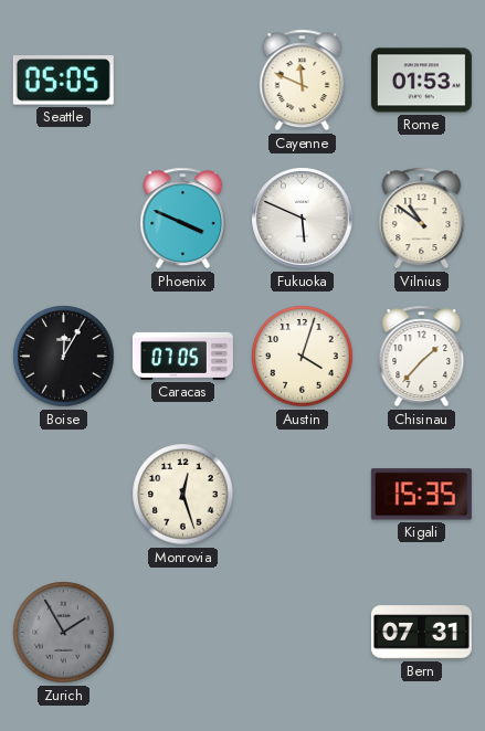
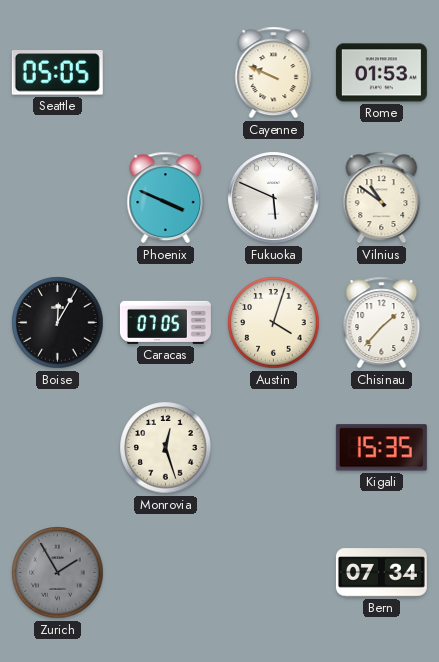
Cayenne: 11:49 -> 9:49 (274, 73)
Bern: 07:31 -> 07:34 (381, 573)
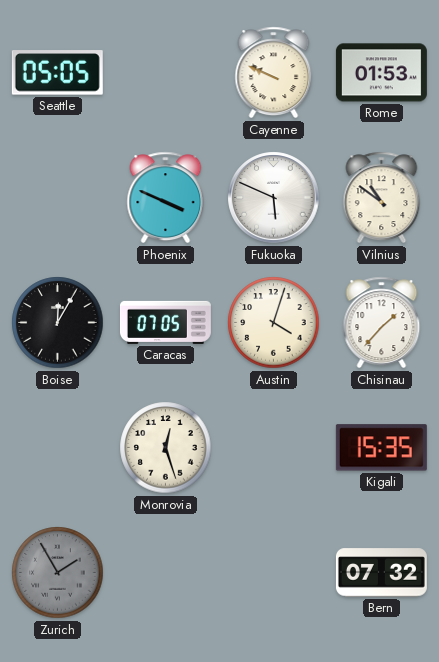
Bern: 07:34 -> 07:32 (381, 573)
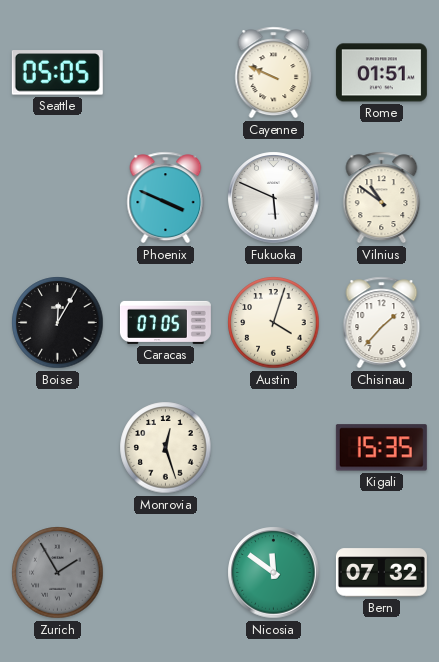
Rome: 01:53 -> 01:51 (381, 73)
Nicosia: none -> 11:51 (274, 573)
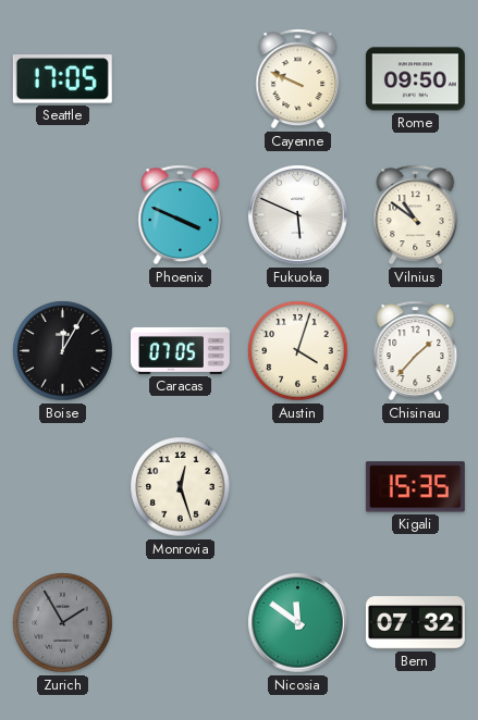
Seattle: 05:05 -> 17:05 (62, 79)
Rome: 01:51 -> 09:50 (415, 79)
